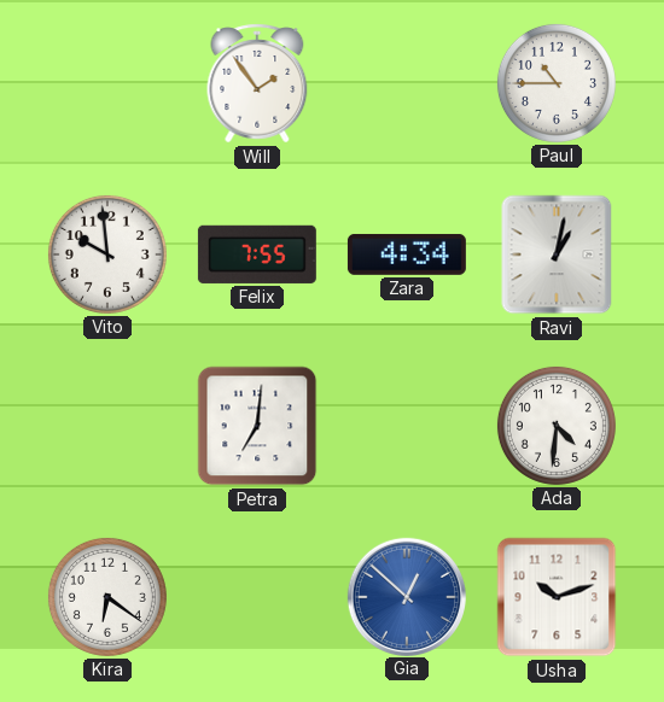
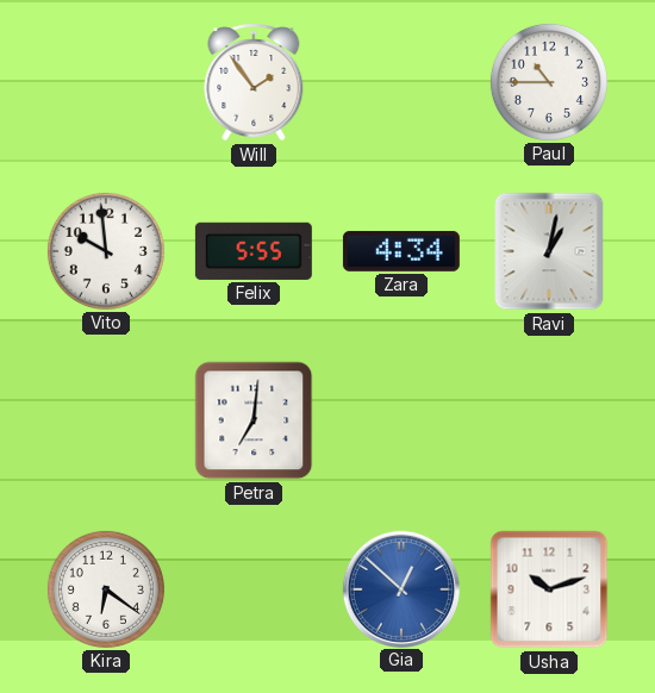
Felix: 7:55 -> 5:55 (254, 251)
Ada: 4:31 -> none (557, 426)
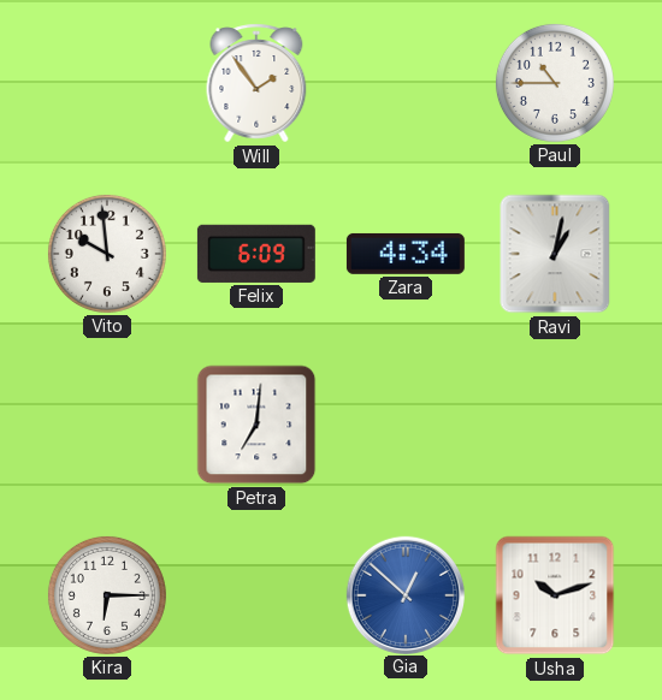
Felix: 5:55 -> 6:09 (256, 254)
Kira: 6:21 -> 6:15 (107, 595)
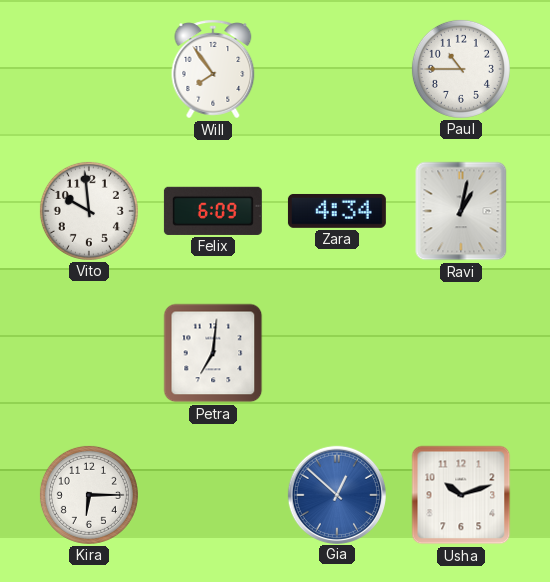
Will: 1:54 -> 7:54 (213, 69)
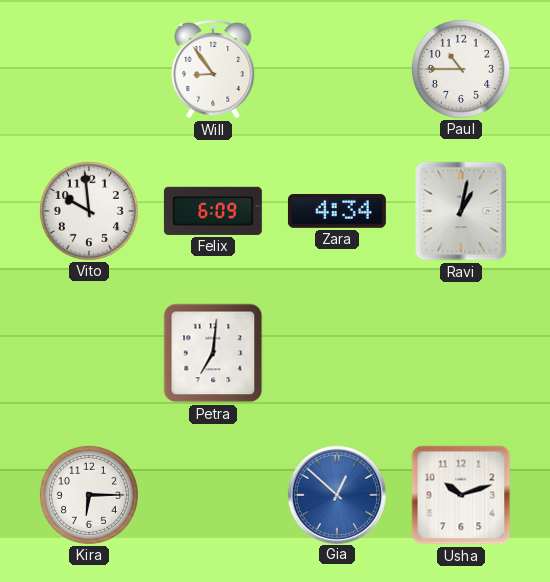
Will: 7:54 -> 8:54 (213, 69)
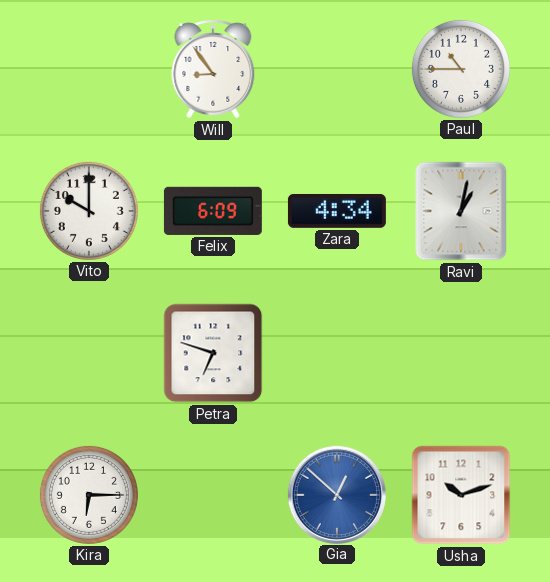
Vito: 9:59 -> 10:00 (89, 211)
Petra: 7:01 -> 6:48 (213, 353)
